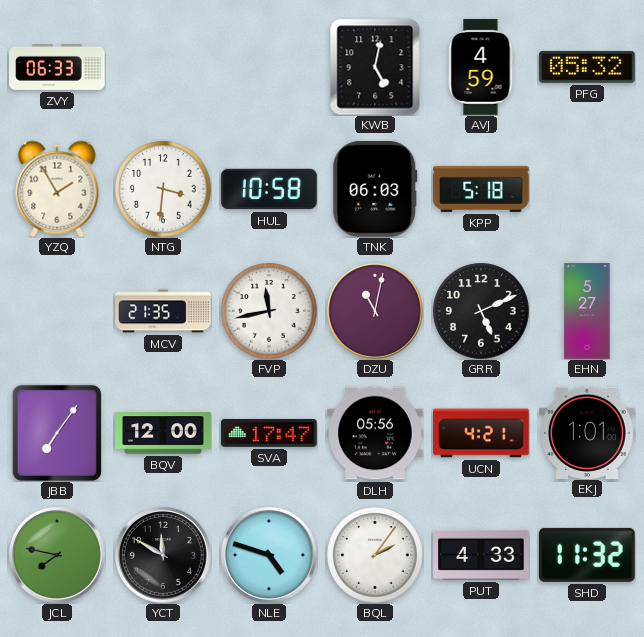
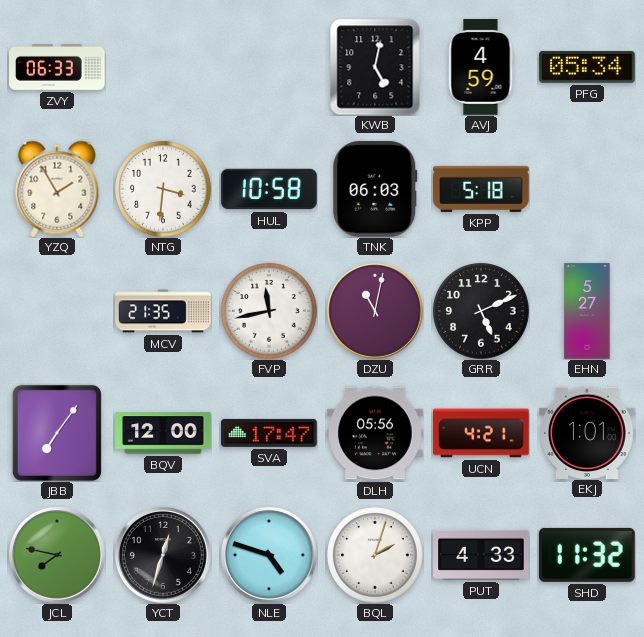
PFG: 05:32 -> 05:34 (587, 67)
YCT: 11:50 -> 12:33 (163, 555)
BQL: 2:06 -> 2:03 (375, 555)
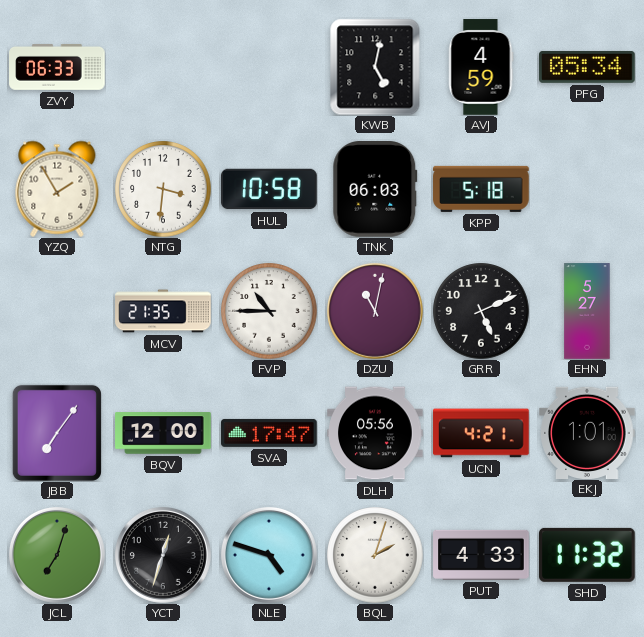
FVP: 11:43 -> 10:45 (269, 311)
JCL: 7:47 -> 7:03 (57, 555)
